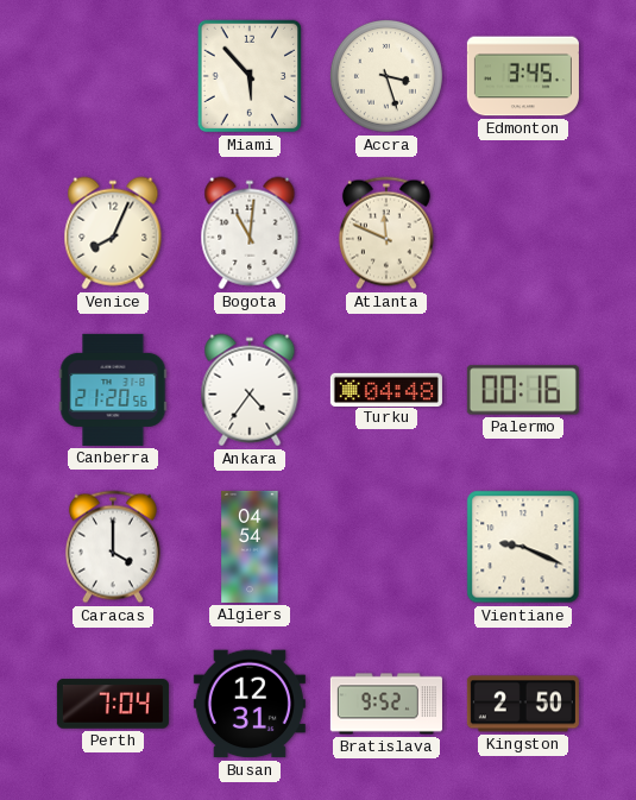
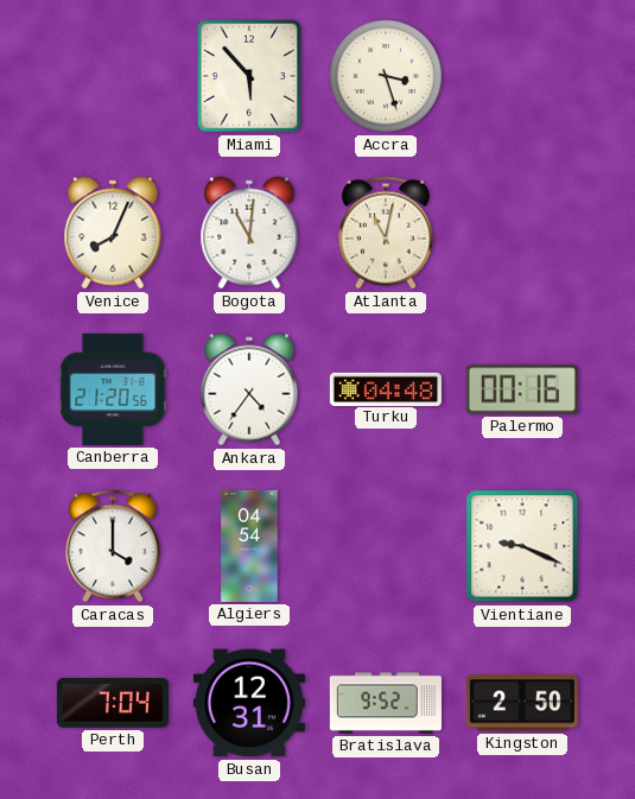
Edmonton: 3:45 -> none (523, 76)
Atlanta: 11:49 -> 11:02 (386, 233)
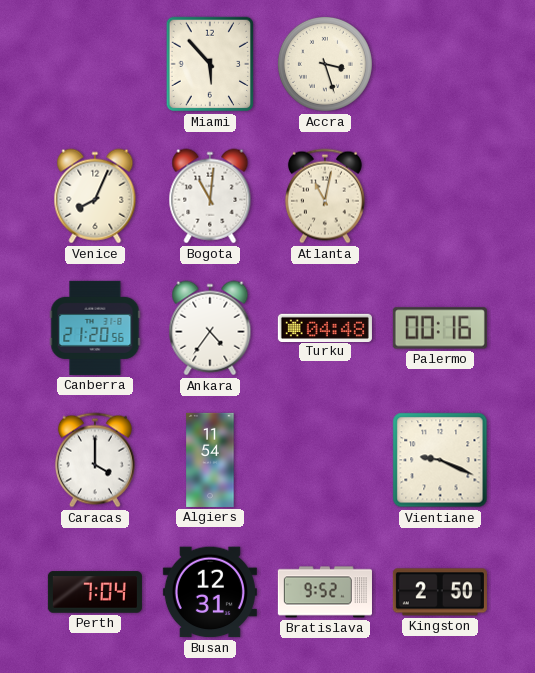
Algiers: 04:54 -> 11:54 (210, 460)
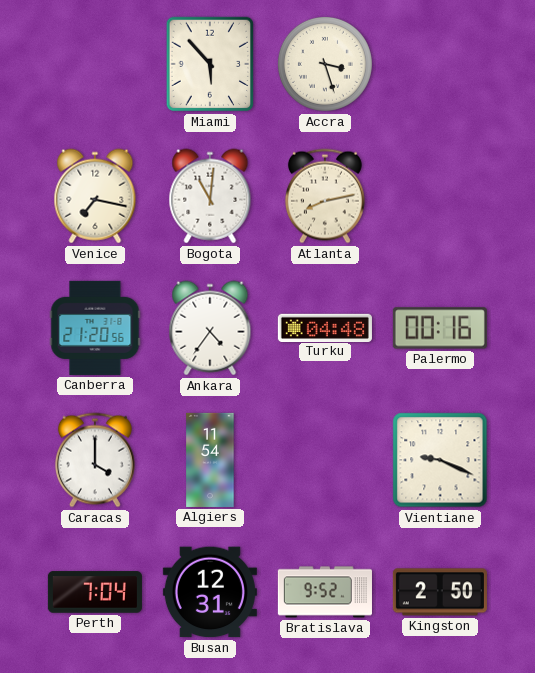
Venice: 8:04 -> 7:17 (95, 196)
Atlanta: 11:02 -> 8:13 (325, 196)
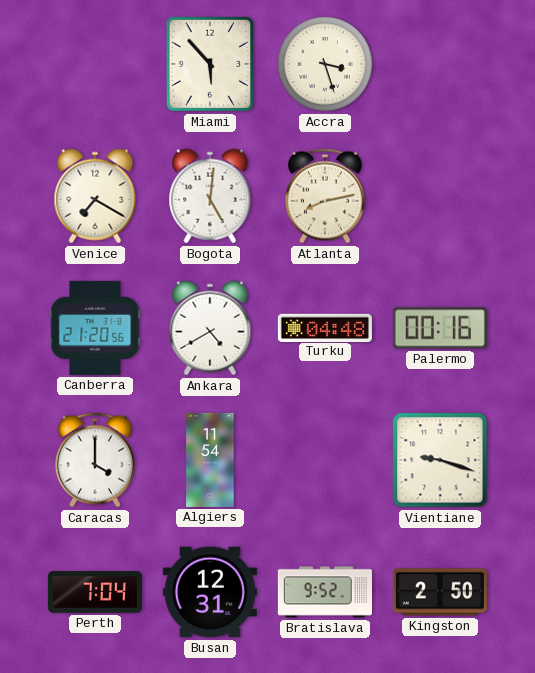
Venice: 7:17 -> 7:20 (95, 196)
Bogota: 11:01 -> 5:01 (210, 196)
Ankara: 4:36 -> 4:40 (210, 328)
Vientiane: 9:19 -> 9:18 (440, 460)
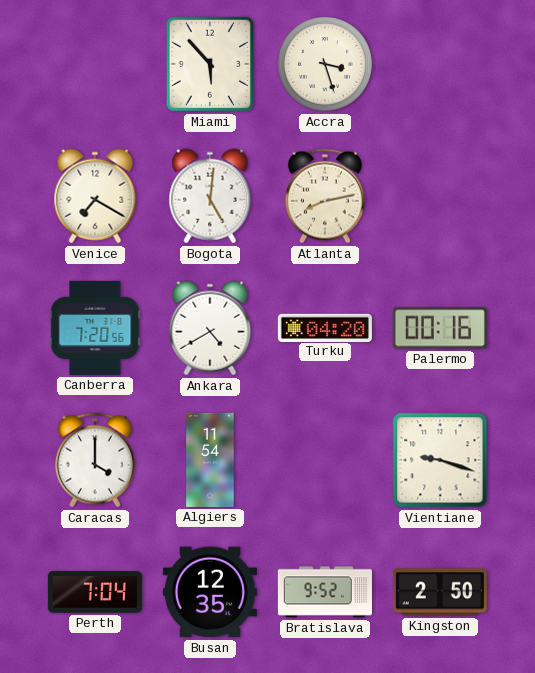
Canberra: 21:20 -> 7:20 (95, 328)
Turku: 04:48 -> 04:20 (325, 327)
Busan: 12:31 -> 12:35 (210, 592)
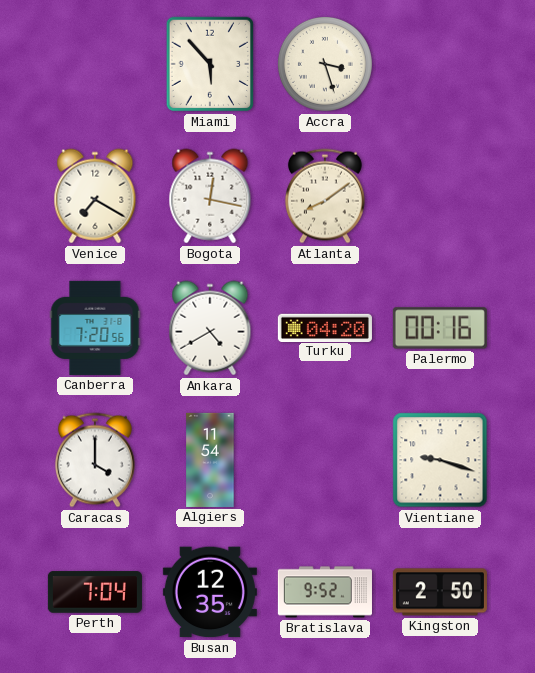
Bogota: 5:01 -> 12:17 (210, 196)
Atlanta: 8:13 -> 8:09 (325, 196)
